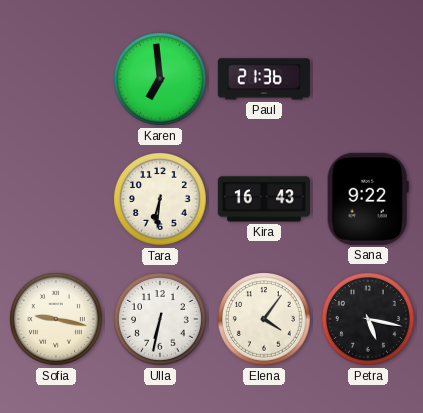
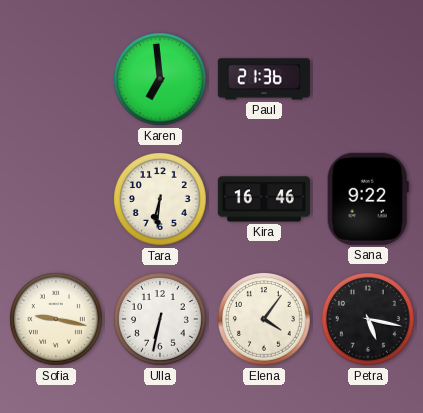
Kira: 16:43 -> 16:46 (264, 199)
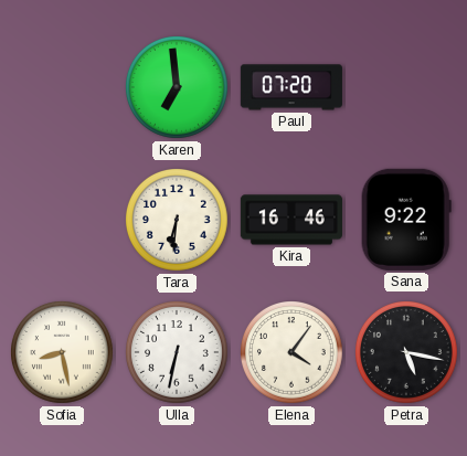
Paul: 21:36 -> 07:20 (291, 87)
Sofia: 9:17 -> 8:28 (63, 353)
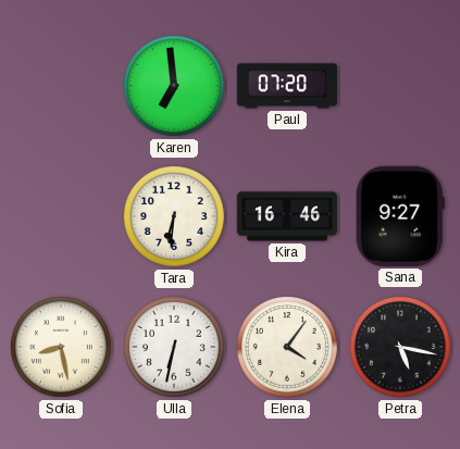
Sana: 9:22 -> 9:27 (400, 216)
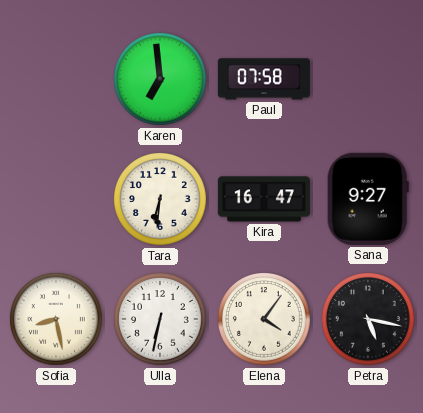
Paul: 07:20 -> 07:58 (264, 79)
Kira: 16:46 -> 16:47 (264, 199)
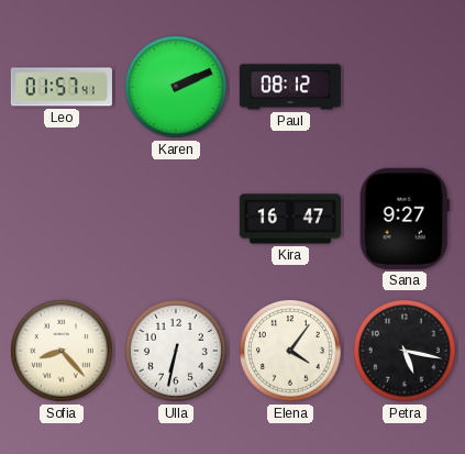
Leo: none -> 01:57 (62, 87)
Karen: 6:59 -> 2:11 (177, 88)
Paul: 07:58 -> 08:12 (290, 87)
Tara: 6:31 -> none (161, 200)
Sofia: 8:28 -> 8:23 (63, 352)
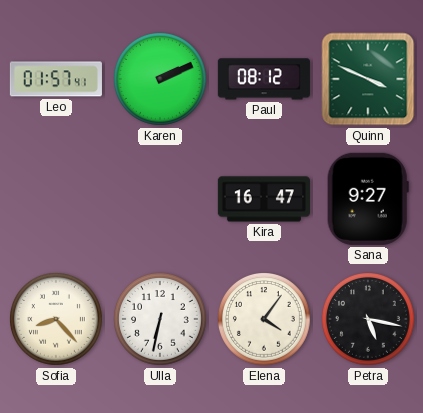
Quinn: none -> 3:49 (368, 79)
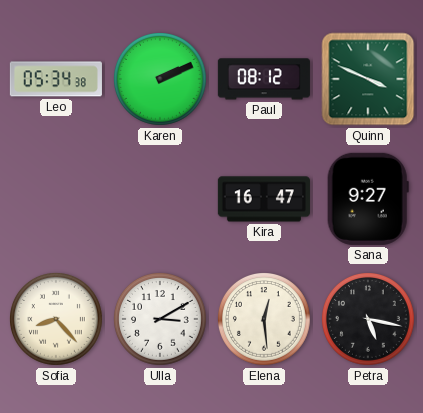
Leo: 01:57 -> 05:34 (56, 79)
Ulla: 6:32 -> 3:10 (161, 320)
Elena: 4:06 -> 12:29 (265, 320)
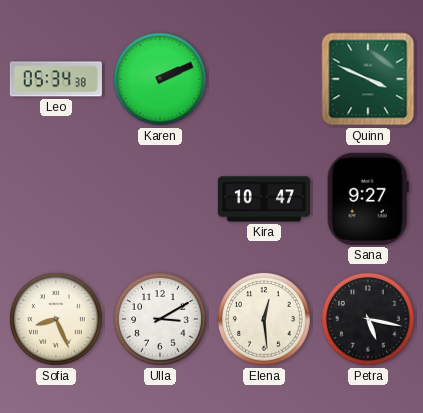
Paul: 08:12 -> none (264, 79)
Kira: 16:47 -> 10:47 (264, 199)
Sofia: 8:23 -> 8:26 (57, 320)
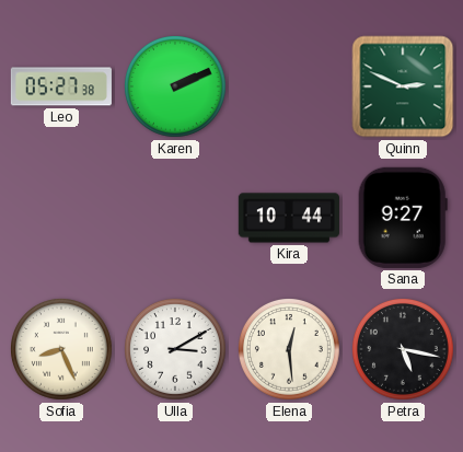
Leo: 05:34 -> 05:27 (61, 86)
Quinn: 3:49 -> 2:49 (403, 86)
Kira: 10:47 -> 10:44 (289, 218)
